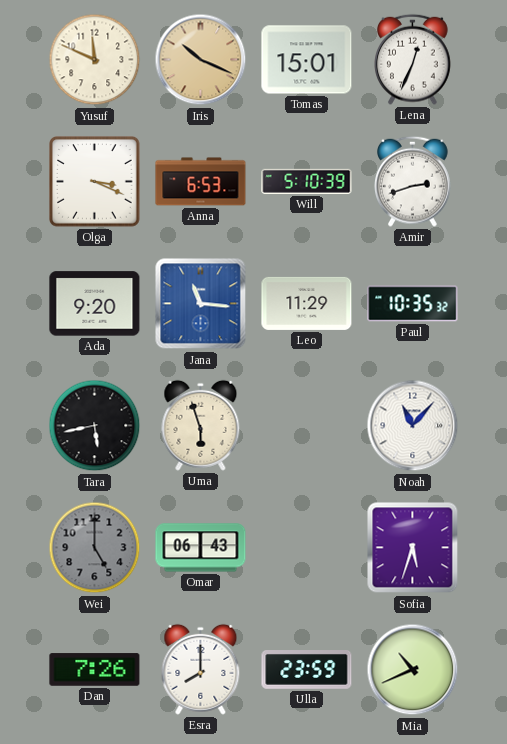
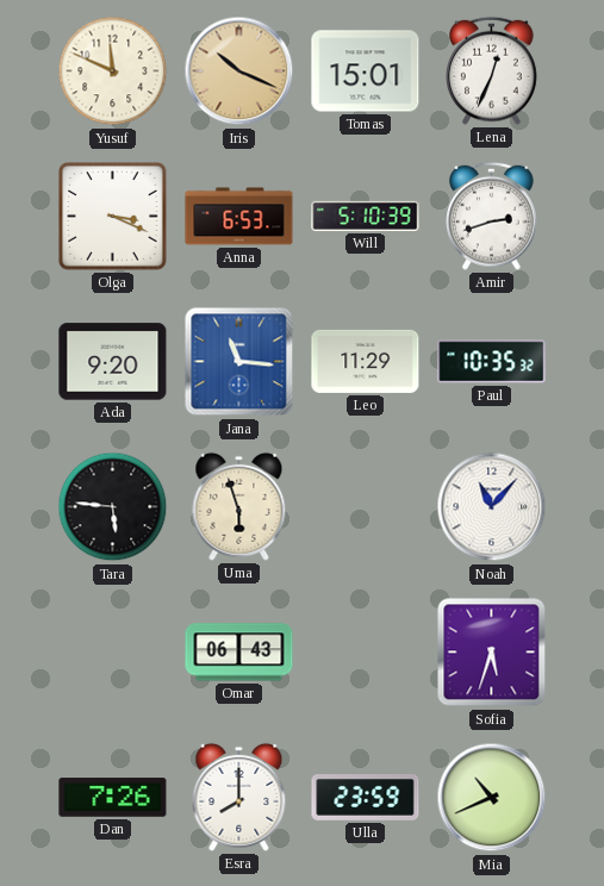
Tara: 5:43 -> 5:46 (113, 507)
Wei: 5:00 -> none (95, 548)
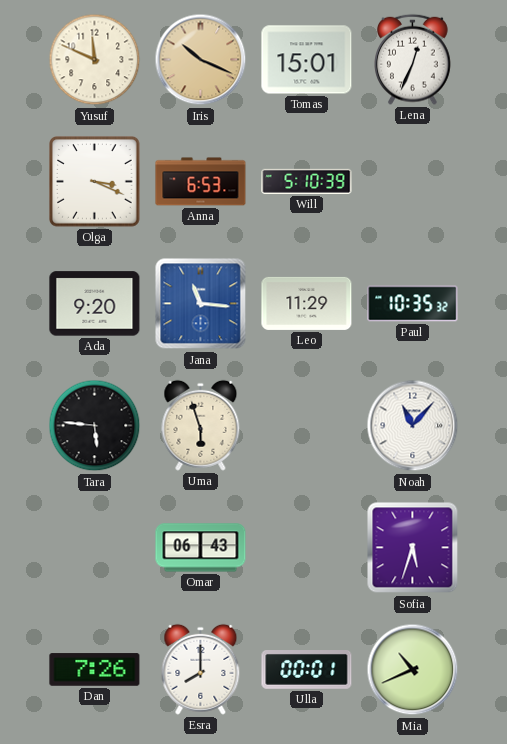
Amir: 2:42 -> none (492, 216)
Ulla: 23:59 -> 00:01 (307, 670)
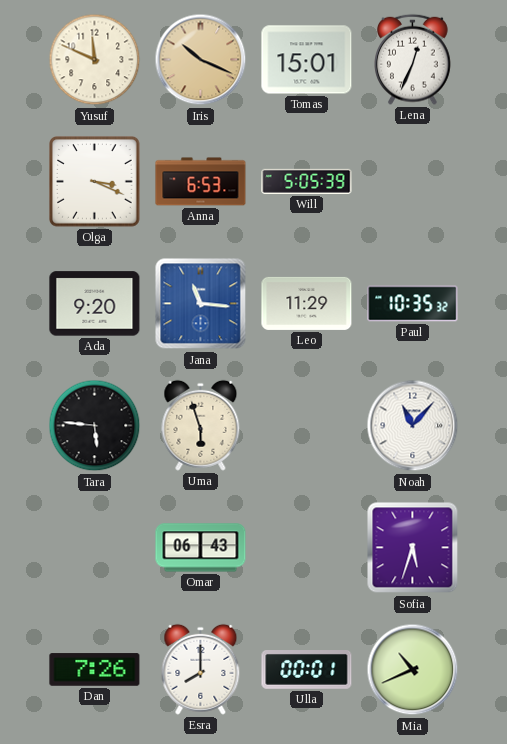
Will: 5:10 -> 5:05 (307, 181)
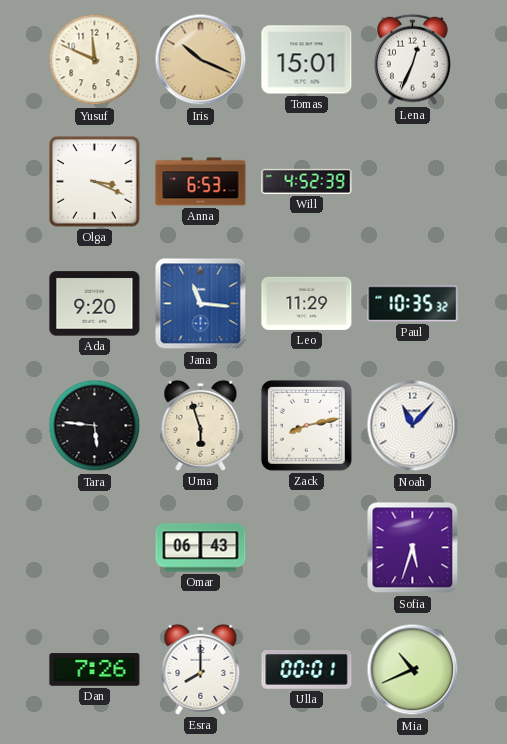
Will: 5:05 -> 4:52 (307, 181)
Zack: none -> 8:13 (306, 425)
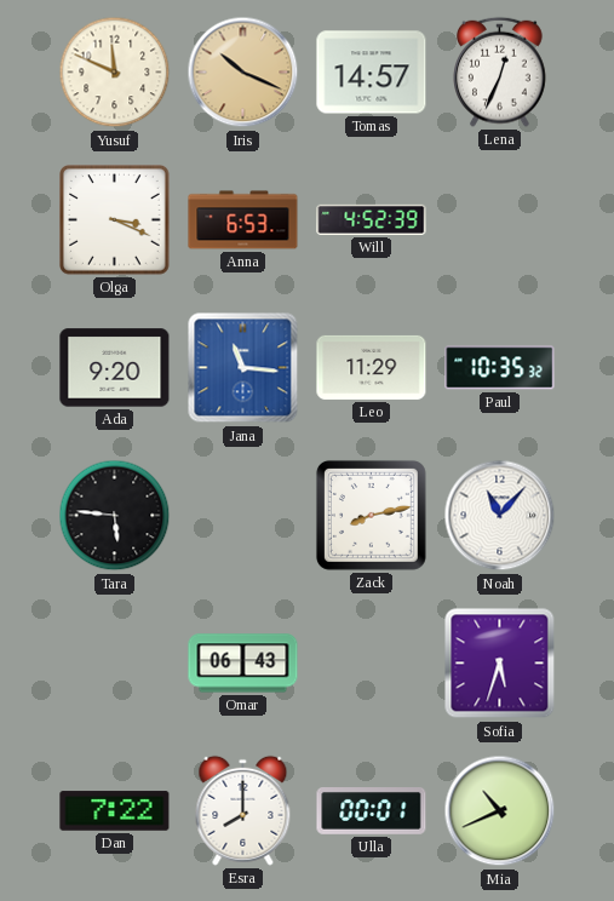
Tomas: 15:01 -> 14:57 (372, 73)
Uma: 5:57 -> none (201, 425)
Dan: 7:26 -> 7:22 (115, 811)
